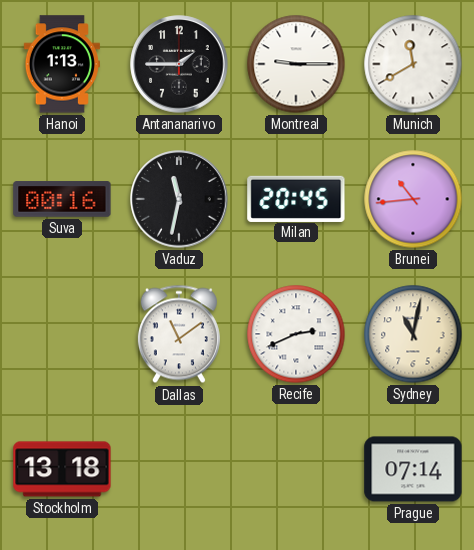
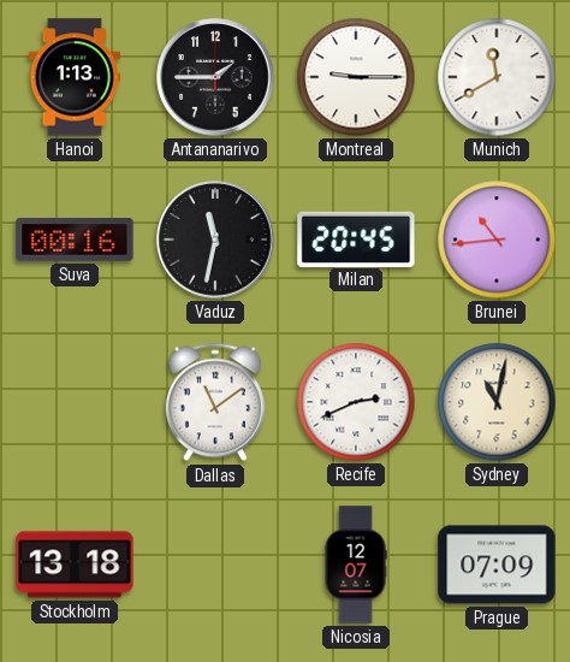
Nicosia: none -> 12:07 (356, 565)
Prague: 07:14 -> 07:09 (497, 565)
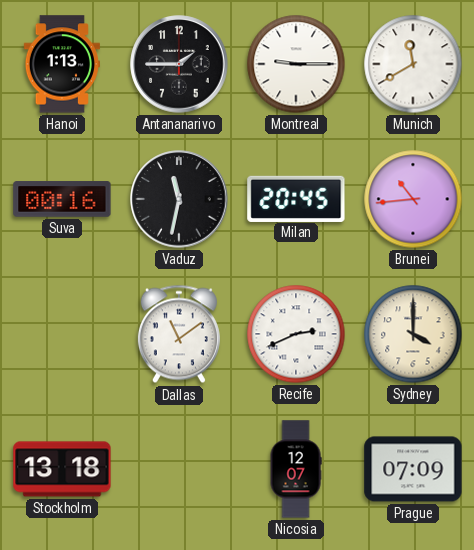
Sydney: 11:02 -> 4:00 (413, 334)
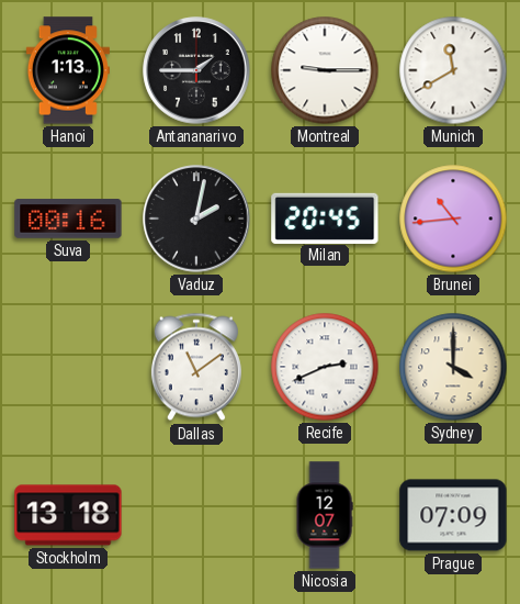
Vaduz: 11:32 -> 2:02 (196, 219)
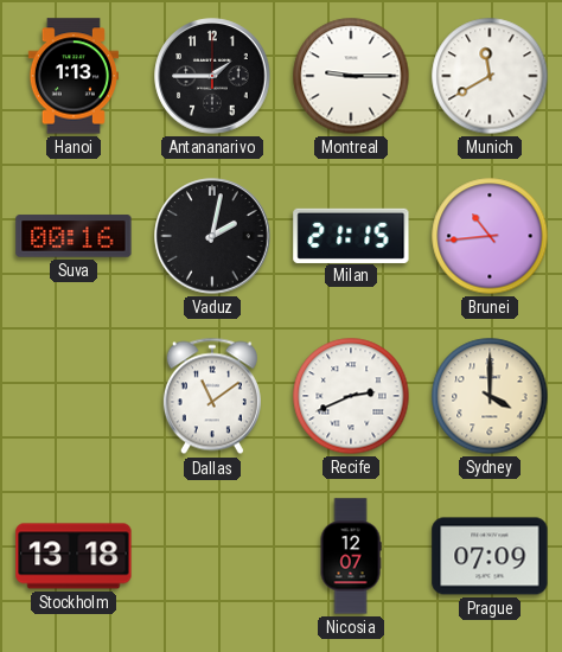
Milan: 20:45 -> 21:15 (351, 235)
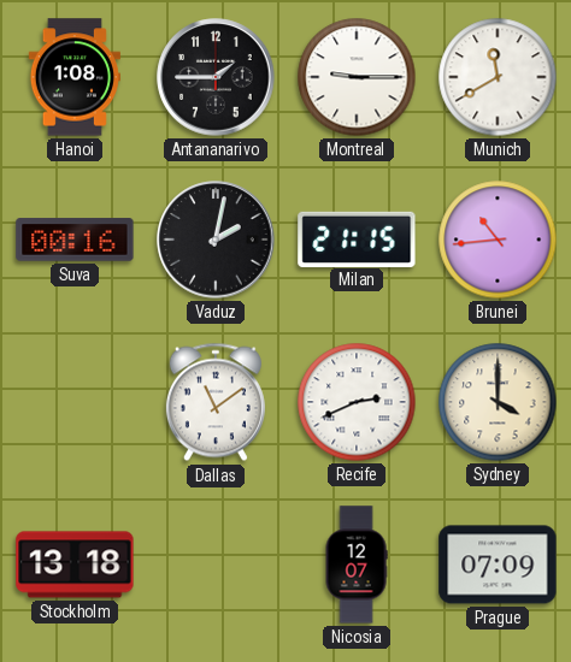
Hanoi: 1:13 -> 1:08 (75, 77)
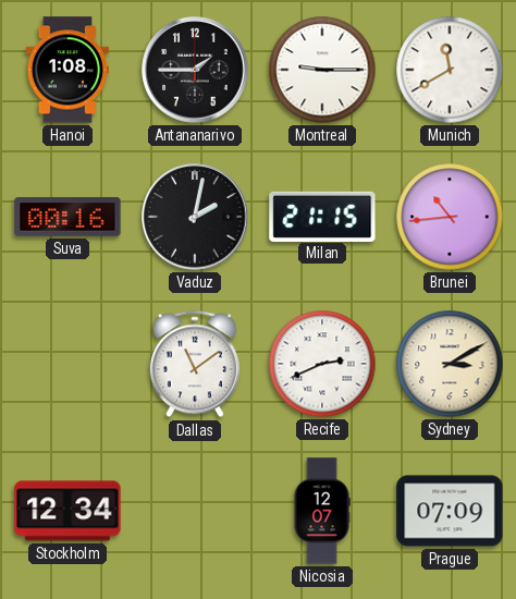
Sydney: 4:00 -> 3:10 (450, 364)
Stockholm: 13:18 -> 12:34 (67, 511)
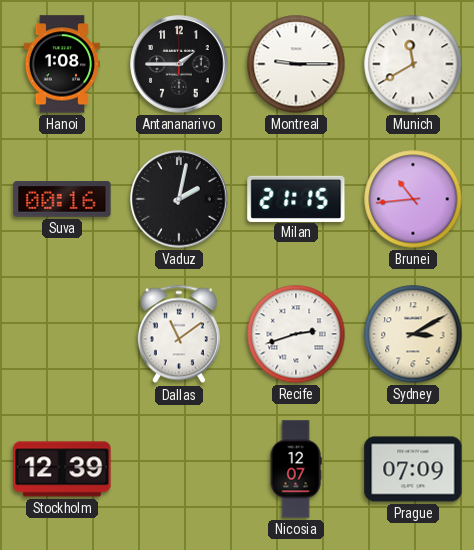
Recife: 2:41 -> 2:42 (296, 334)
Stockholm: 12:34 -> 12:39 (62, 469)
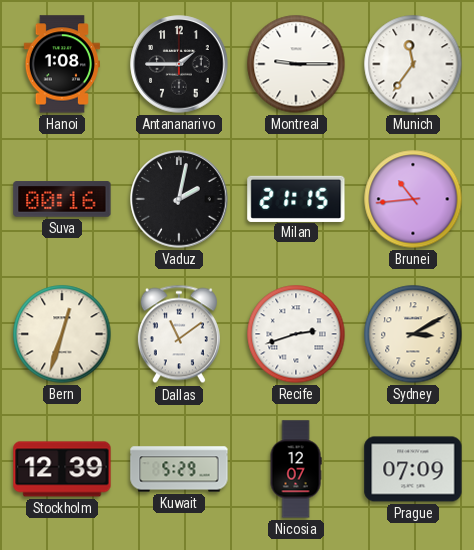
Munich: 11:40 -> 11:36 (413, 64)
Bern: none -> 12:33 (62, 334)
Kuwait: none -> 5:29 (179, 469)
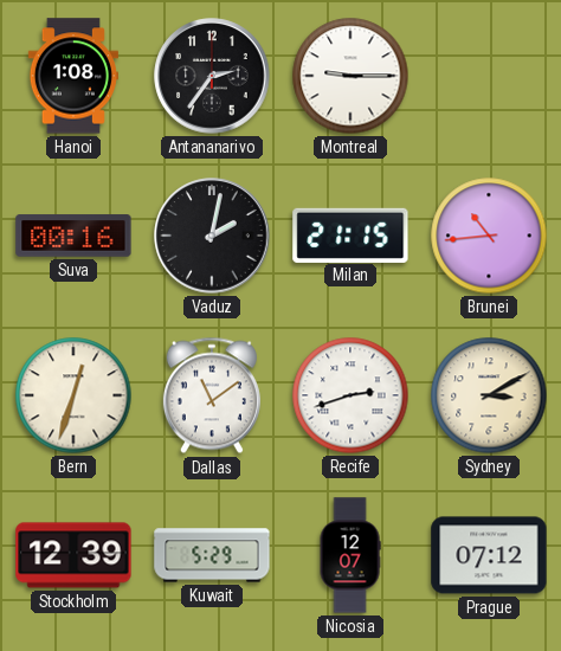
Antananarivo: 1:45 -> 2:36 (212, 76)
Munich: 11:36 -> none (413, 64)
Prague: 07:09 -> 07:12 (489, 555)
